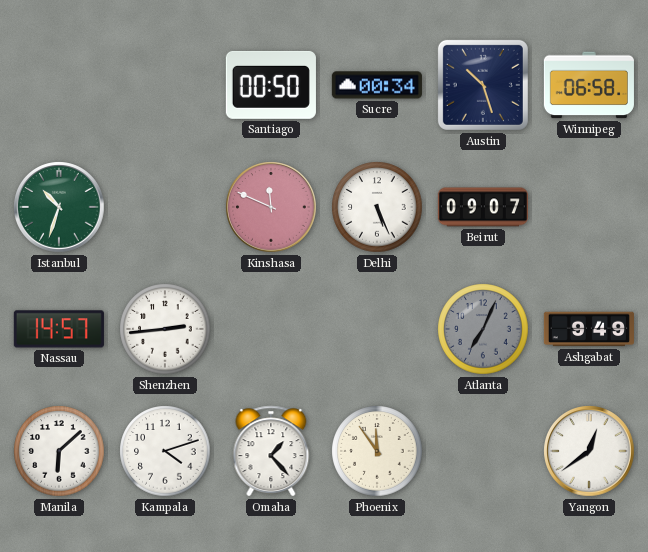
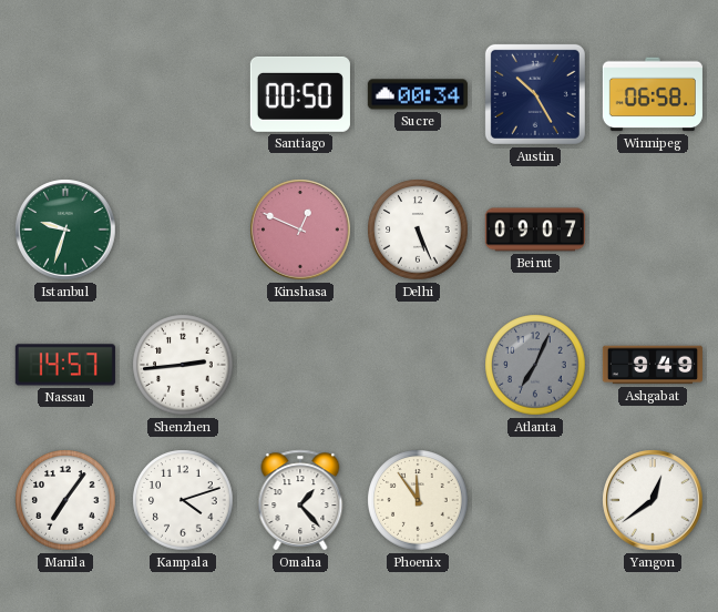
Austin: 10:27 -> 10:25 (535, 94)
Istanbul: 10:33 -> 9:33 (65, 229)
Kinshasa: 11:49 -> 12:49 (300, 229)
Manila: 6:08 -> 7:06 (65, 500)
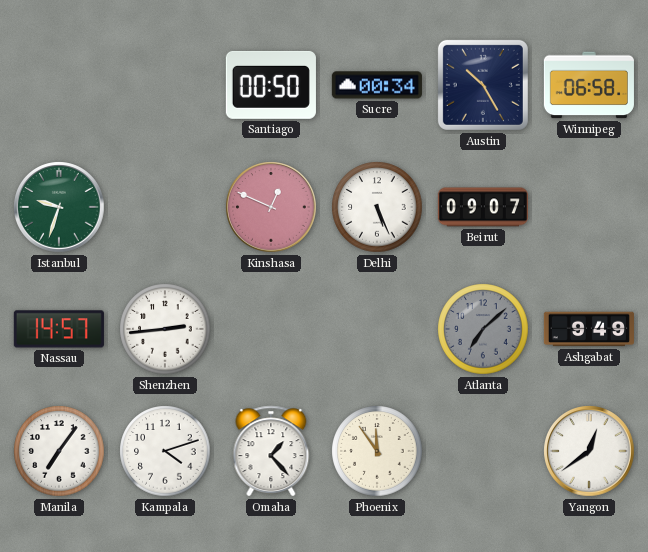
Atlanta: 7:04 -> 7:08 (483, 329)
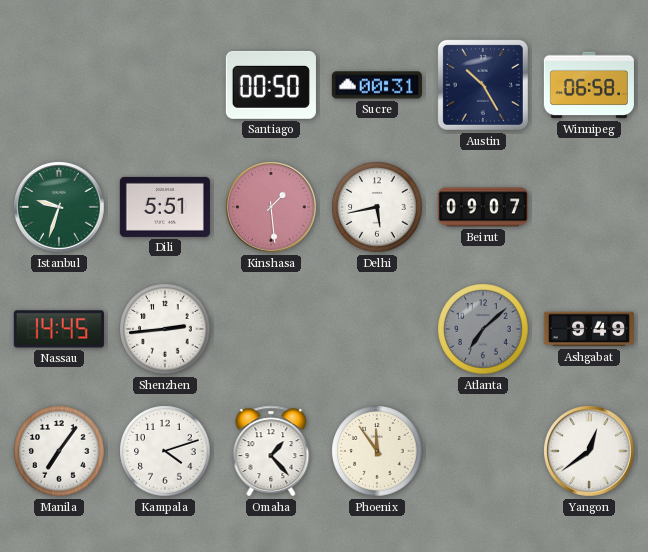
Sucre: 00:34 -> 00:31 (377, 85)
Dili: none -> 5:51 (165, 207)
Kinshasa: 12:49 -> 1:29 (271, 207)
Delhi: 5:26 -> 5:43 (377, 207)
Nassau: 14:57 -> 14:45 (59, 329)
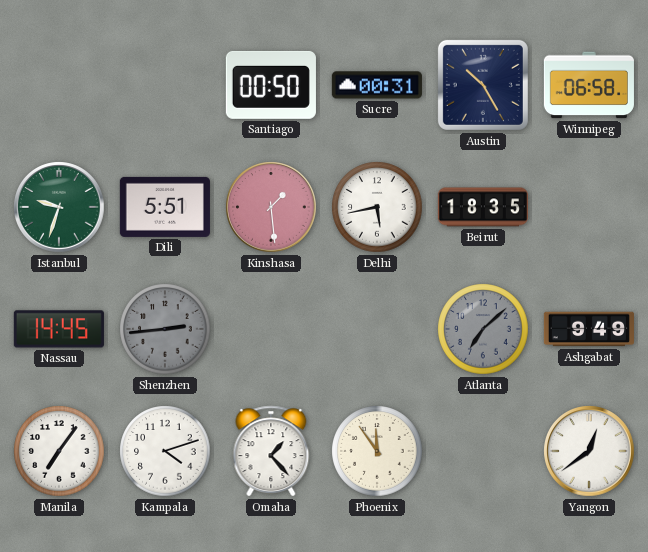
Beirut: 09:07 -> 18:35 (483, 207)
Shenzhen dial: white -> grey (165, 329)
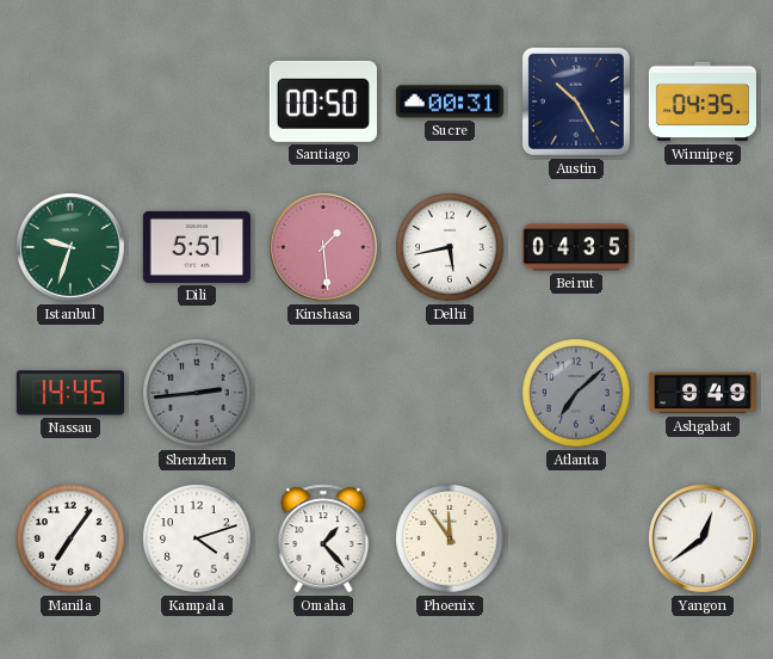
Winnipeg: 06:58 -> 04:35 (703, 101)
Beirut: 18:35 -> 04:35 (576, 247)
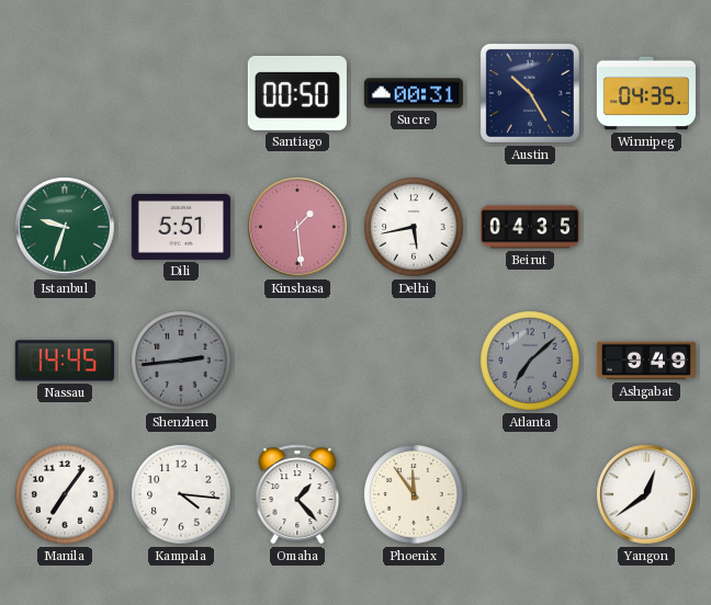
Kampala: 4:12 -> 4:16 (181, 494)
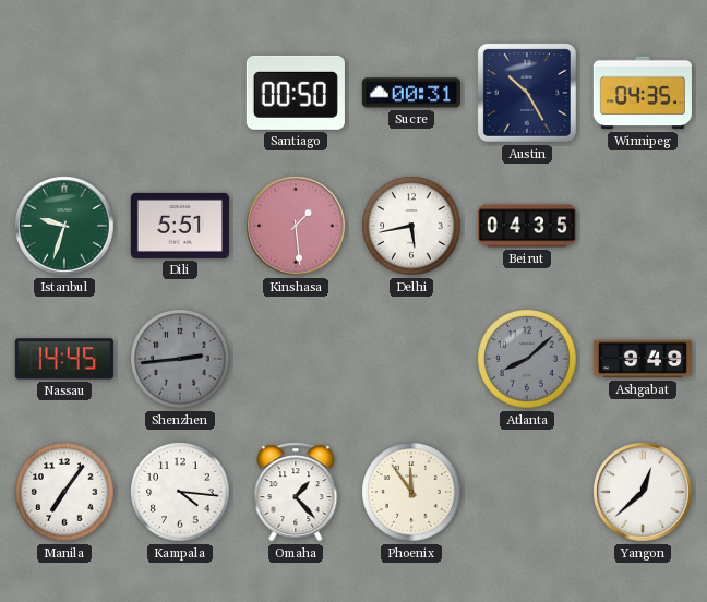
Atlanta: 7:08 -> 8:08 (527, 359)
Yangon: 12:39 -> 12:38 (643, 492)
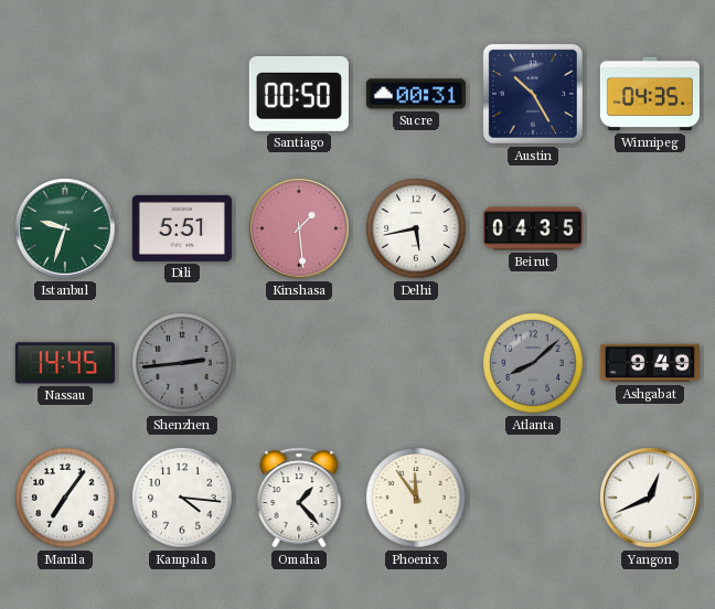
Yangon: 12:38 -> 12:41 (650, 498)
